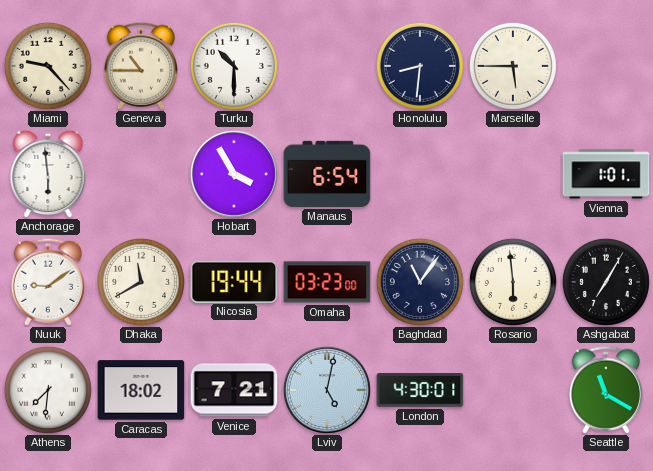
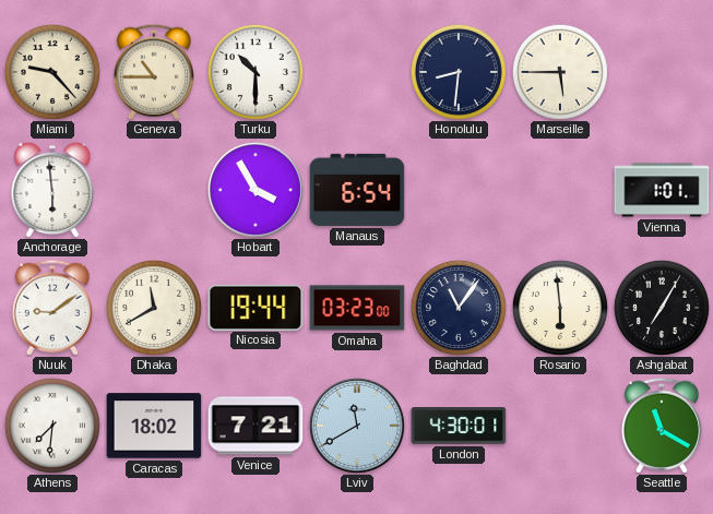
Lviv: 5:02 -> 11:40 (357, 426)
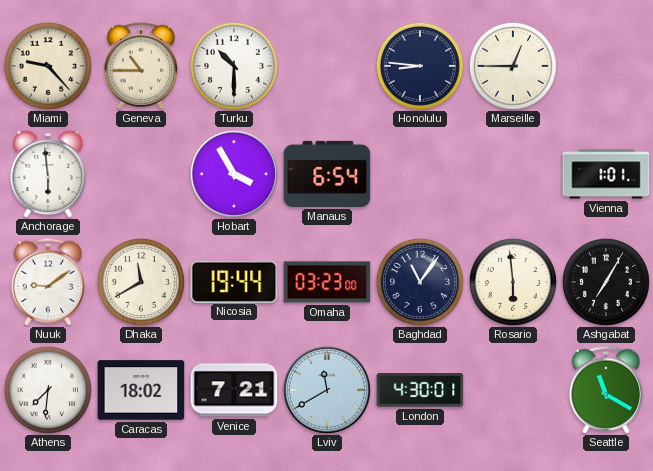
Honolulu: 8:31 -> 8:46 (420, 66)
Marseille: 5:45 -> 12:45 (513, 66)
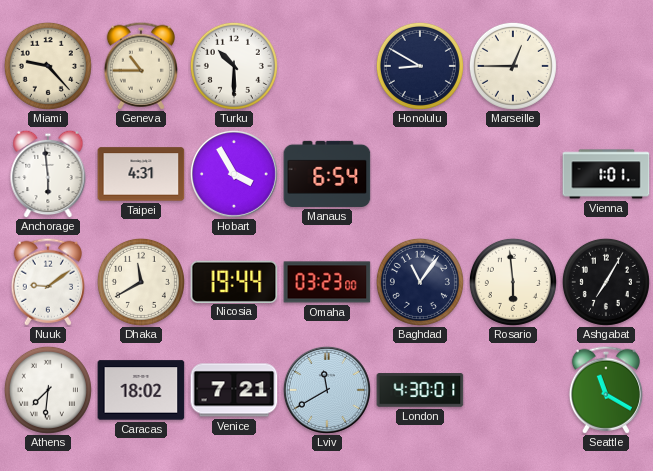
Honolulu: 8:46 -> 8:50 (420, 66)
Taipei: none -> 4:31 (141, 174)
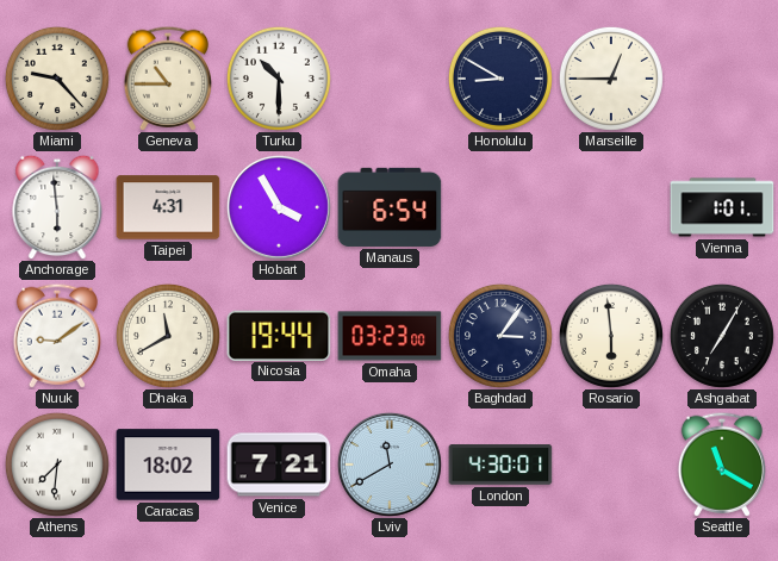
Baghdad: 11:06 -> 3:06 (500, 336)
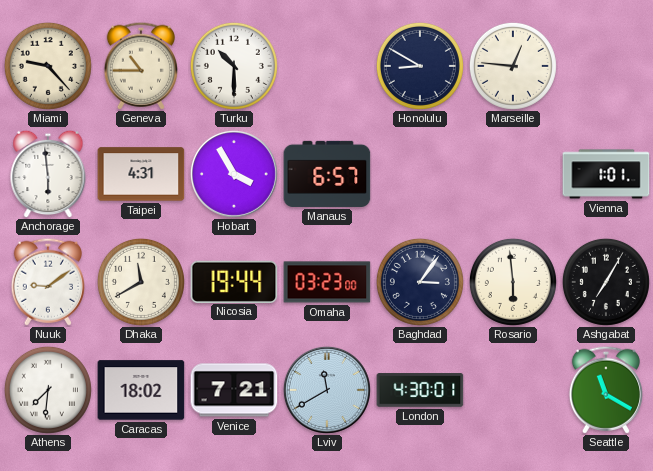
Marseille: 12:45 -> 12:46 (513, 66)
Manaus: 6:54 -> 6:57 (327, 174)
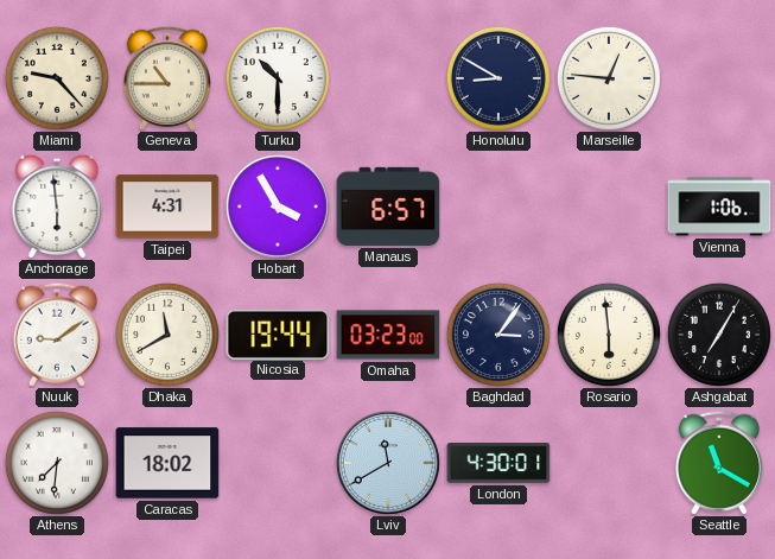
Vienna: 1:01 -> 1:06 (719, 207)
Venice: 7:21 -> none (234, 390)
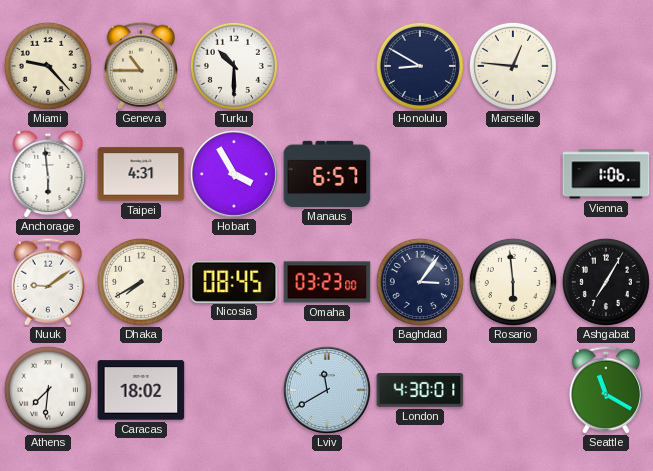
Dhaka: 11:40 -> 7:40 (141, 282)
Nicosia: 19:44 -> 08:45 (234, 281)
